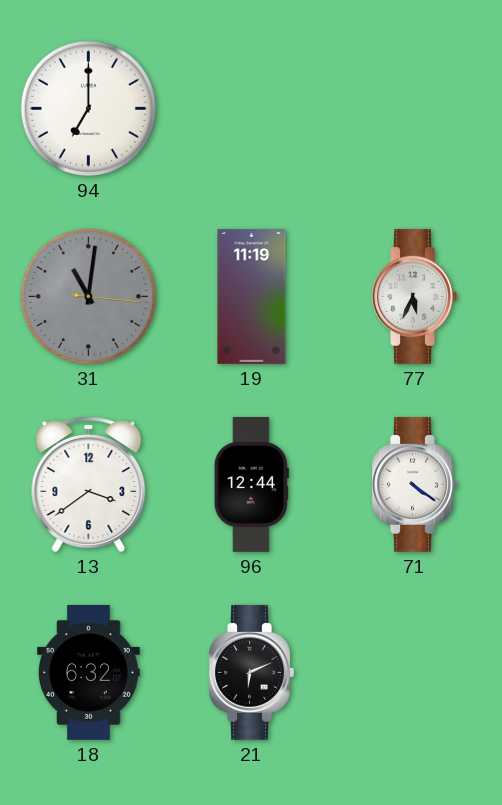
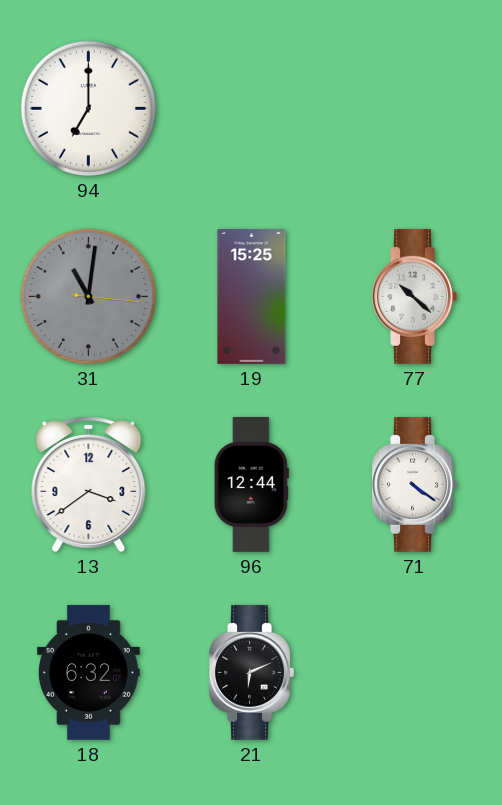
19: 11:19 -> 15:25 (252, 296)
77: 5:34 -> 10:22 (414, 296)
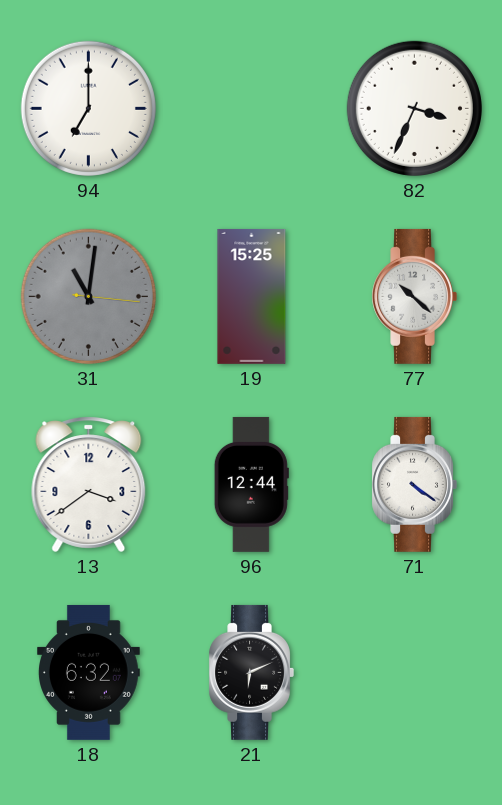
82: none -> 3:34 (414, 108)
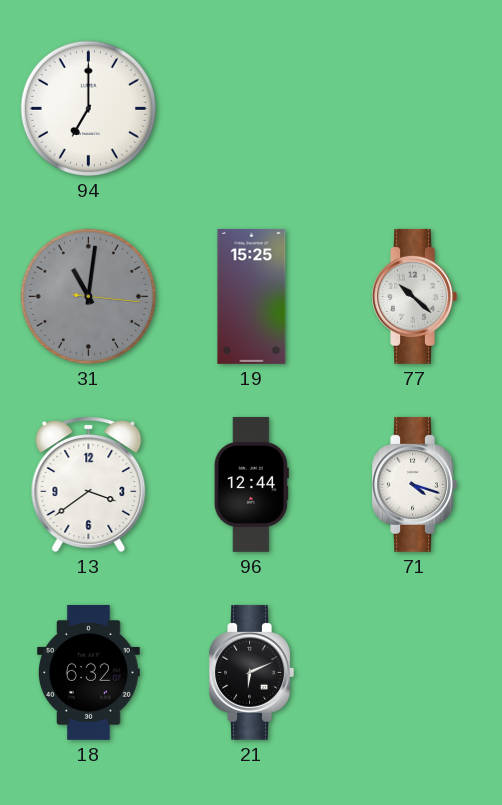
82: 3:34 -> none (414, 108)
71: 4:21 -> 4:18 (414, 484)
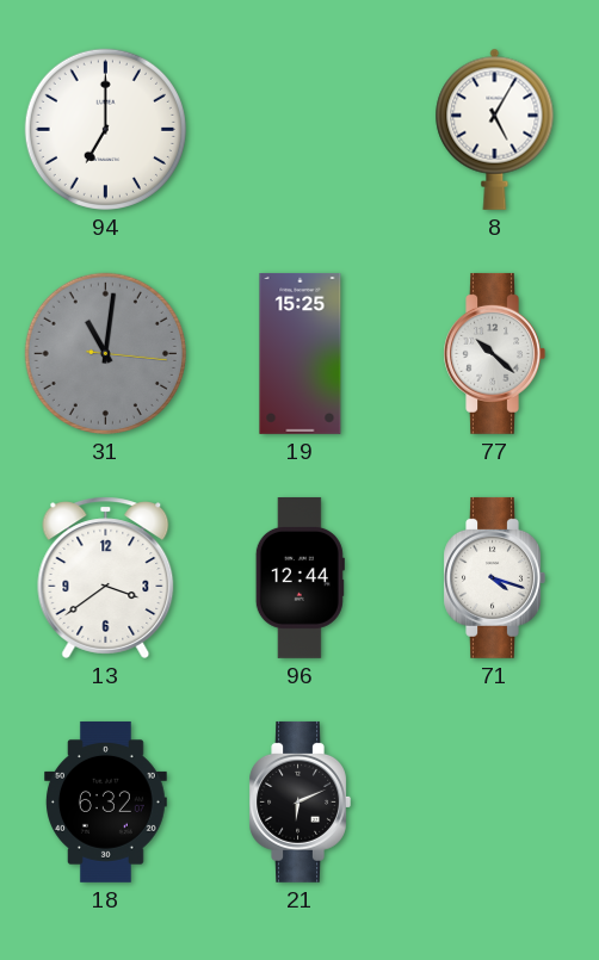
8: none -> 5:05 (495, 129)
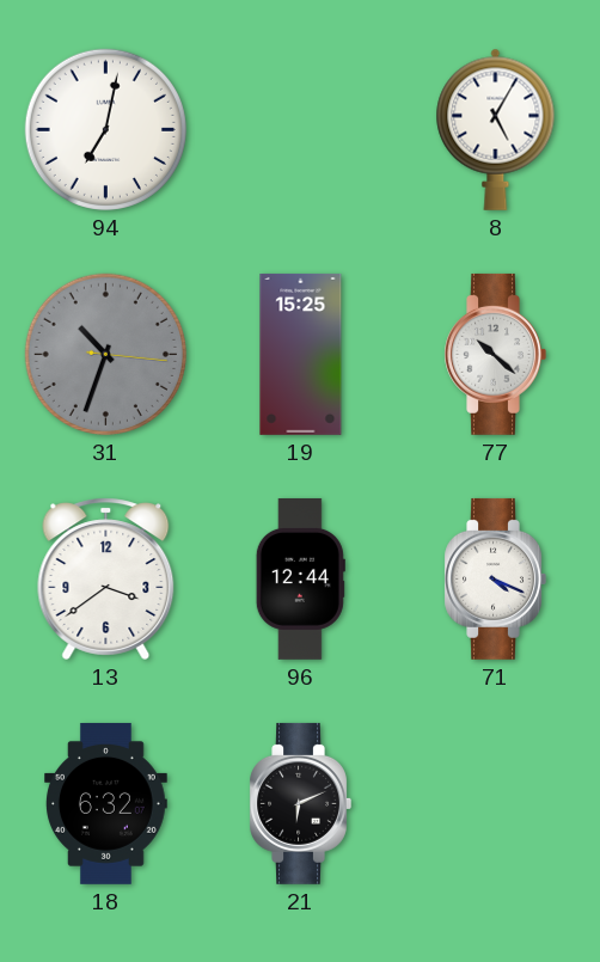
94: 7:00 -> 7:02 (105, 129)
31: 11:01 -> 10:33 (105, 354)
71: 4:18 -> 4:19 (495, 578)
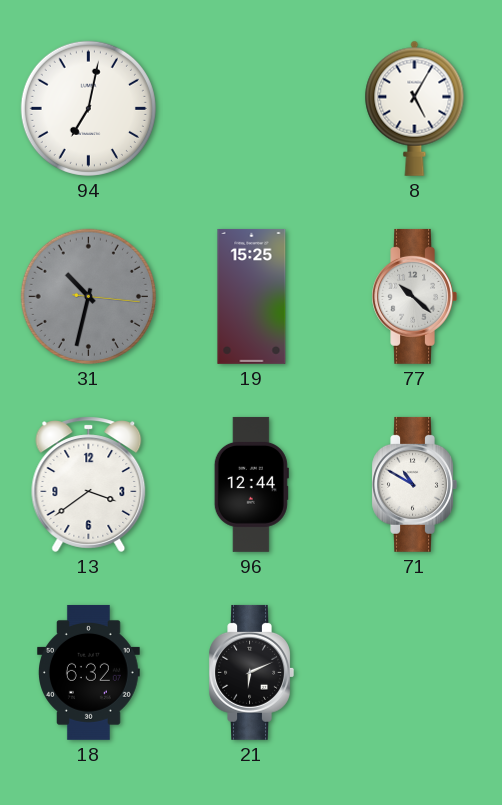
31: 10:33 -> 10:32 (88, 296)
71: 4:19 -> 10:50 (414, 484)
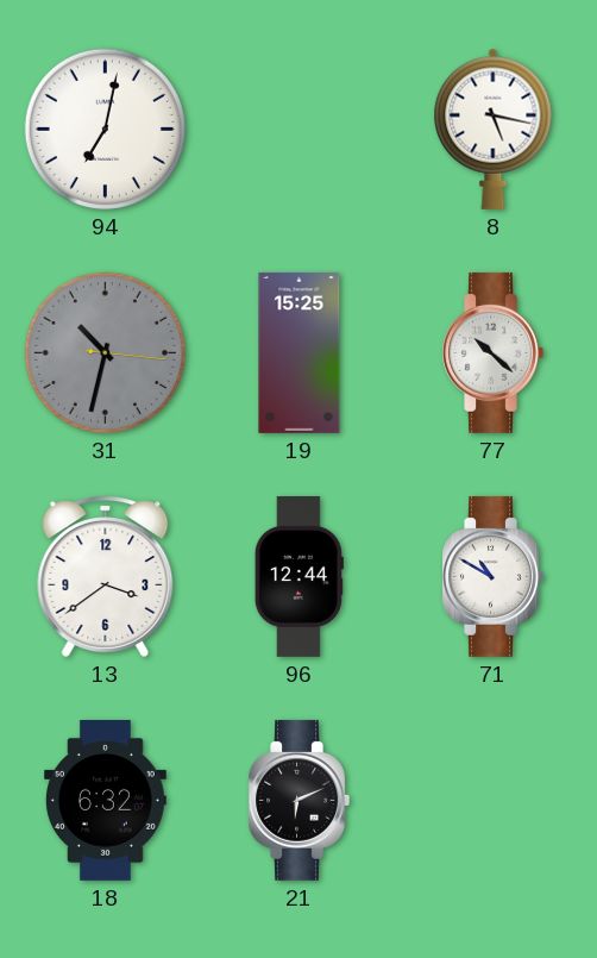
8: 5:05 -> 5:17 (494, 129)
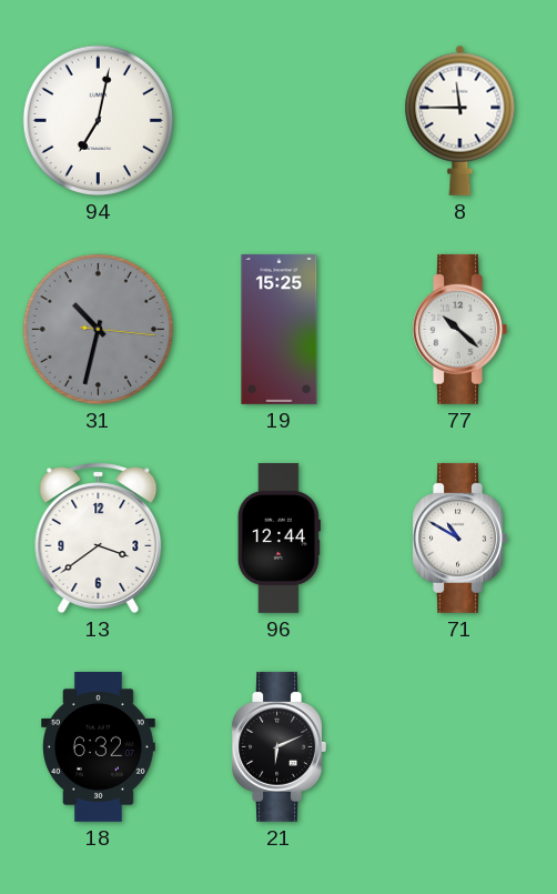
8: 5:17 -> 11:45 (460, 120)
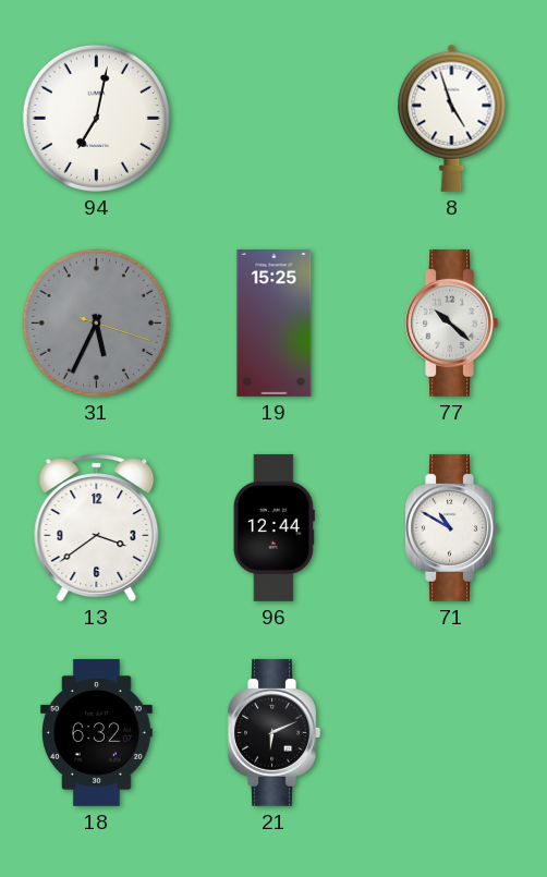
8: 11:45 -> 4:57 (452, 118)
31: 10:32 -> 5:34 (96, 322)
